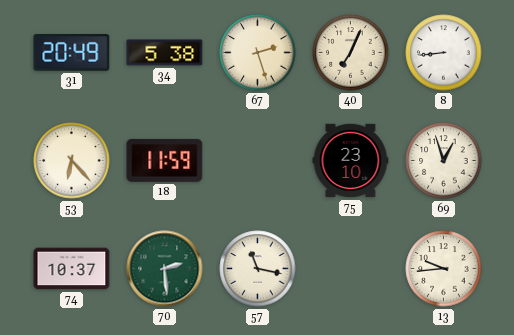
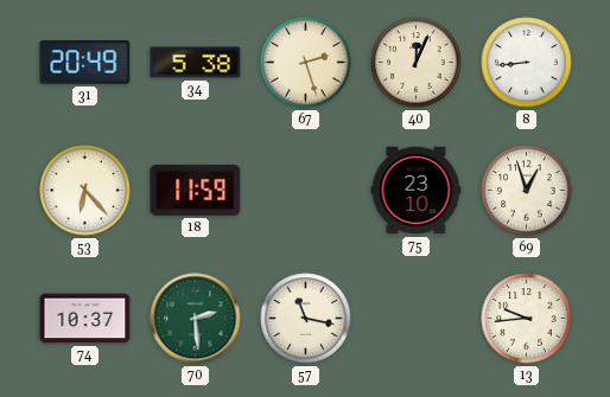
40: 7:04 -> 12:04 (417, 63)
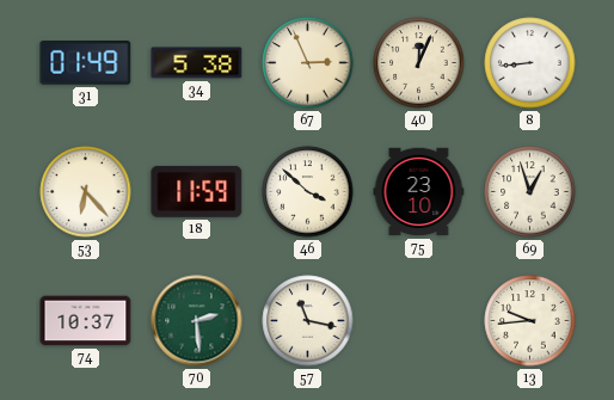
31: 20:49 -> 01:49 (86, 63)
67: 2:27 -> 2:56 (308, 63)
46: none -> 3:52 (308, 192)
